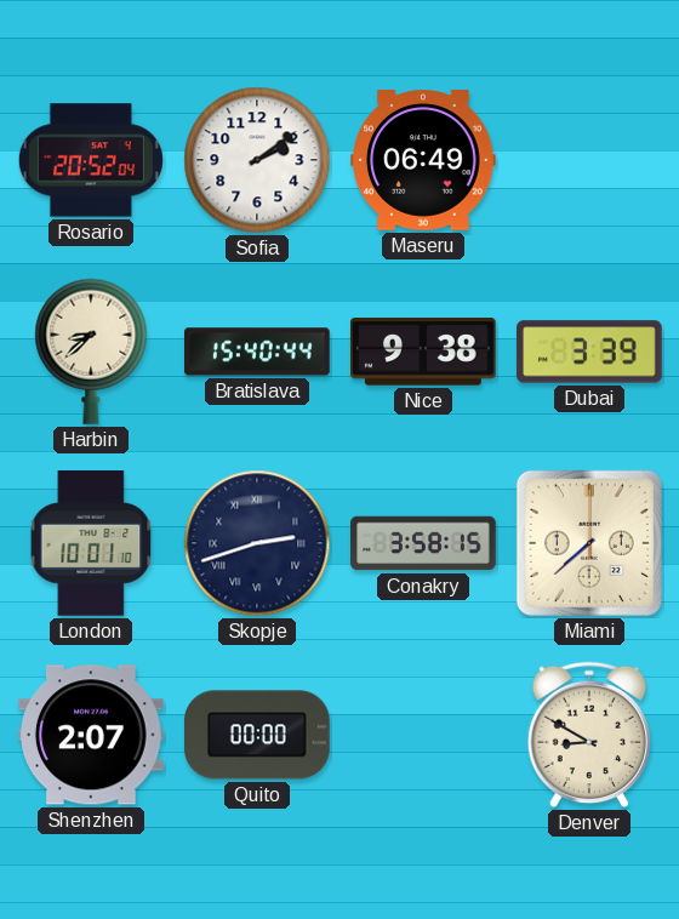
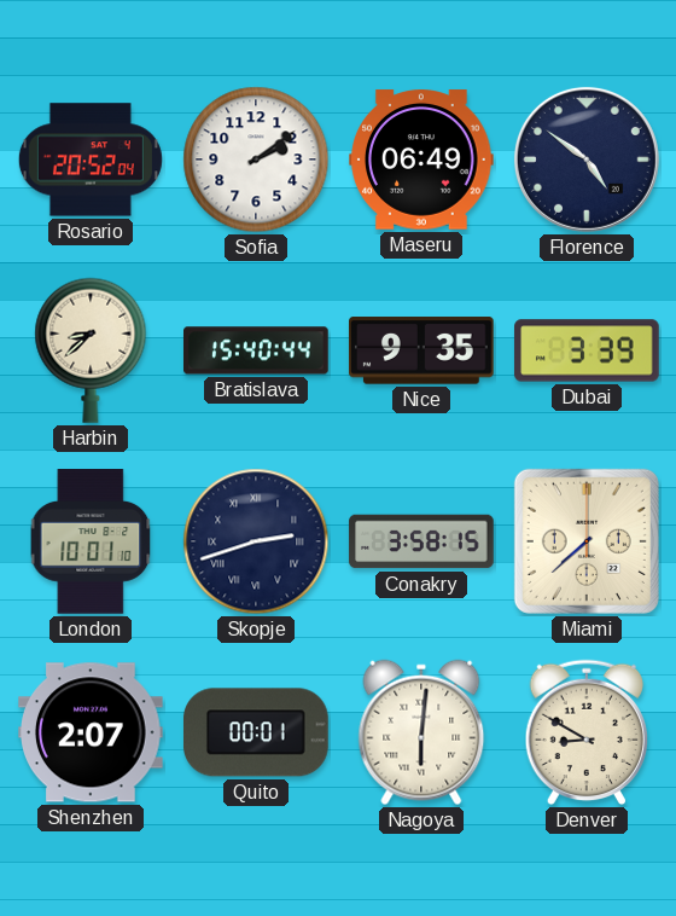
Florence: none -> 4:51 (587, 160)
Nice: 9:38 -> 9:35 (422, 350)
Quito: 00:00 -> 00:01 (257, 732)
Nagoya: none -> 6:01 (421, 732)
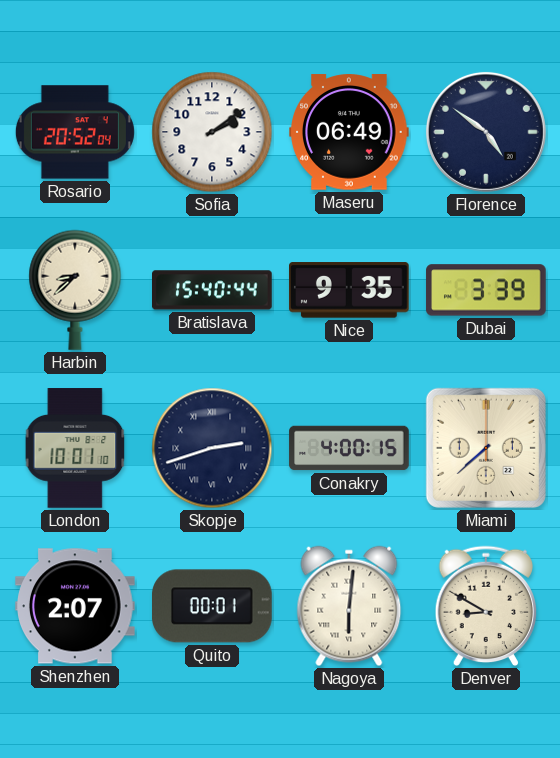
Conakry: 3:58 -> 4:00 (349, 448)
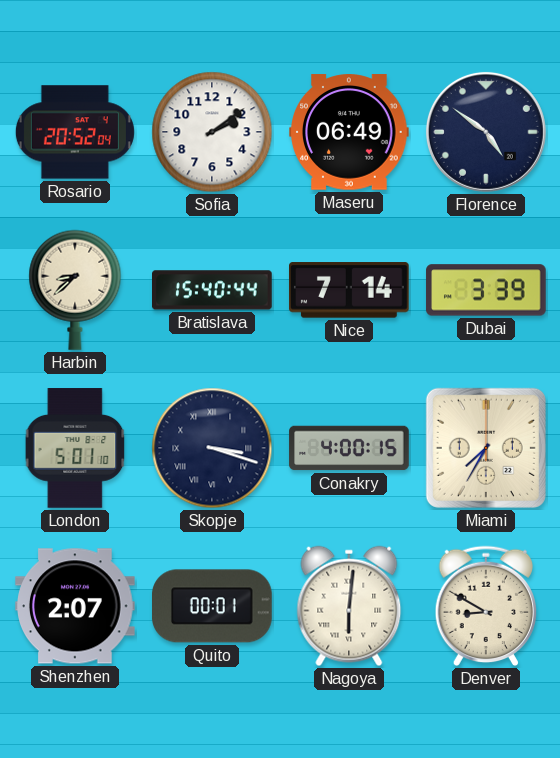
Nice: 9:35 -> 7:14 (350, 290)
London: 10:01 -> 5:01 (75, 448)
Skopje: 2:42 -> 3:18 (212, 448)
Miami: 7:38 -> 7:35 (486, 448)
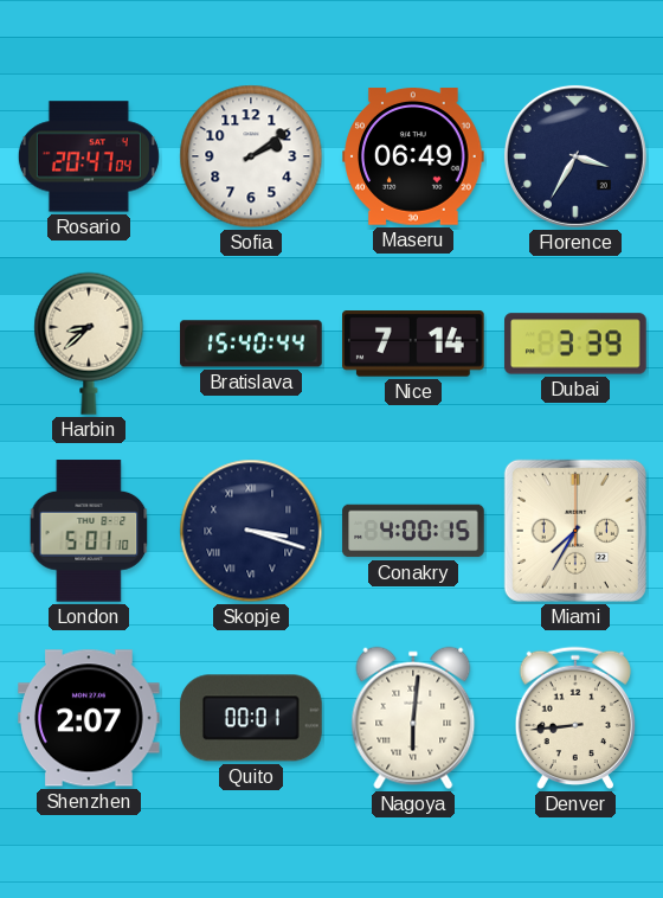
Rosario: 20:52 -> 20:47 (89, 156)
Florence: 4:51 -> 3:35 (575, 156)
Denver: 8:50 -> 8:44 (574, 718)
